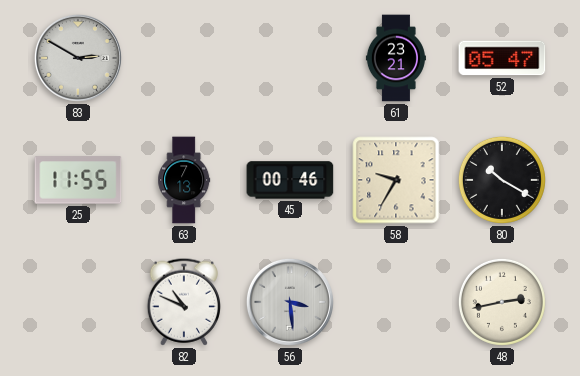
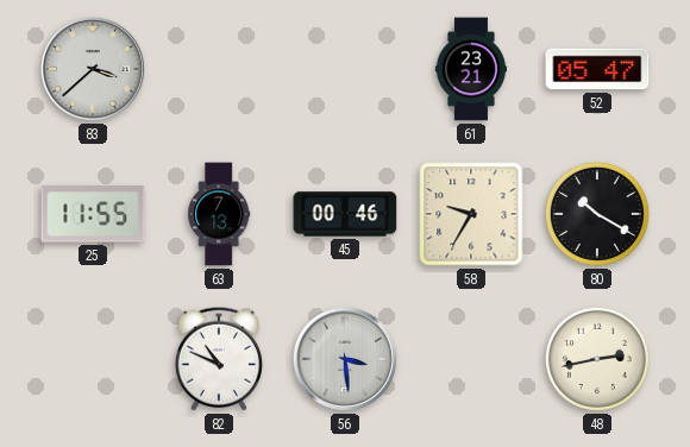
83: 2:50 -> 3:38 (93, 69)
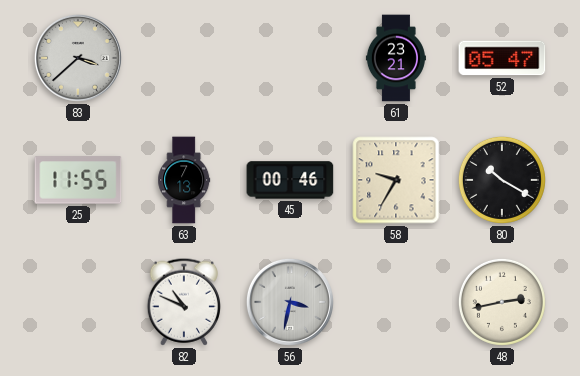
56: 3:29 -> 3:32 (290, 302)
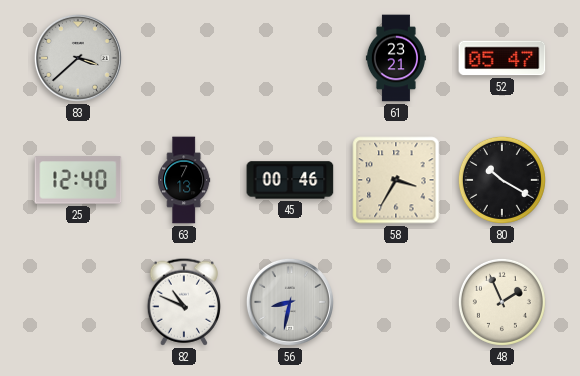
25: 11:55 -> 12:40 (78, 180)
58: 9:35 -> 3:35 (396, 180)
56: 3:32 -> 8:32 (290, 302)
48: 2:43 -> 1:56 (502, 302)
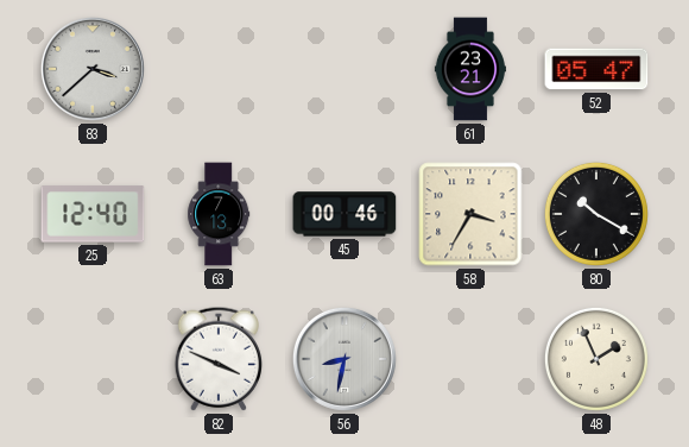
82: 10:49 -> 3:49 (217, 359)
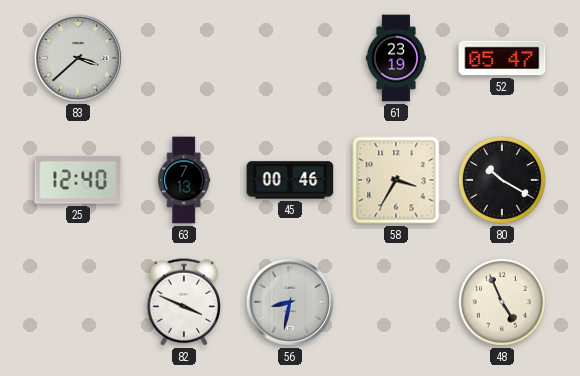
61: 23:21 -> 23:19 (396, 58)
48: 1:56 -> 4:56 (502, 302)
